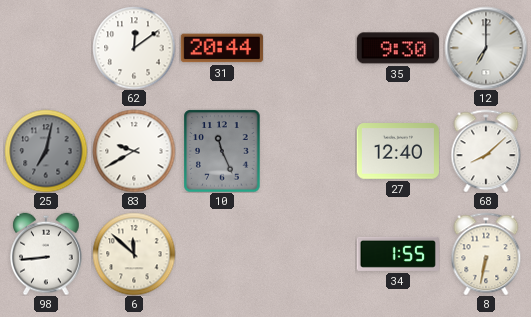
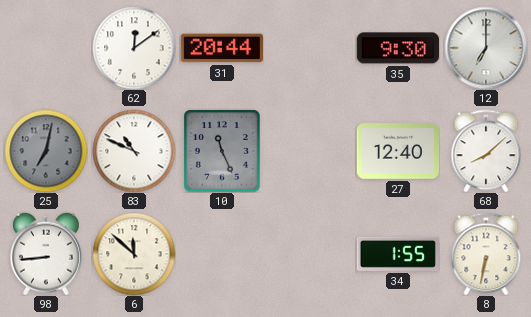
83: 9:40 -> 10:49 (134, 151)
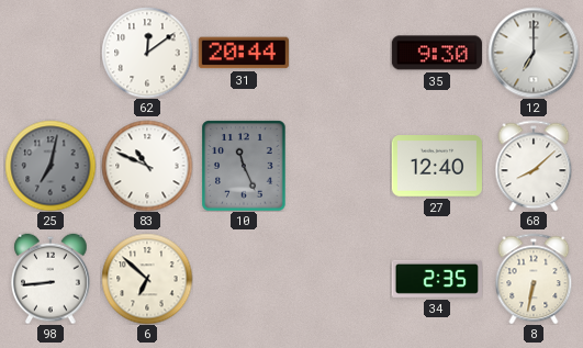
6: 11:52 -> 6:52 (147, 279)
34: 1:55 -> 2:35 (437, 279)
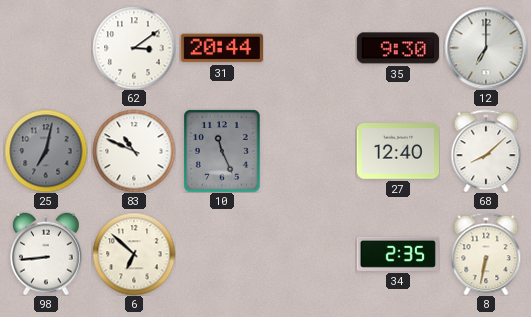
62: 12:09 -> 3:09 (134, 48)
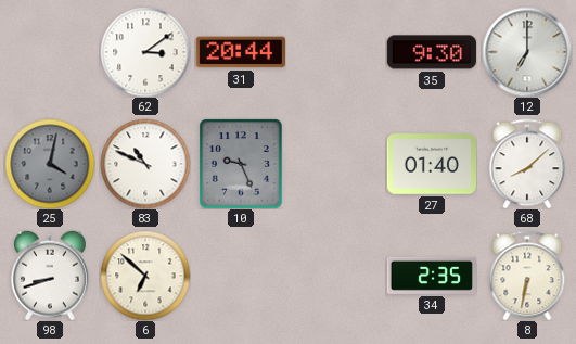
25: 7:02 -> 4:02 (50, 164)
10: 11:26 -> 9:26 (241, 164)
27: 12:40 -> 01:40 (432, 164)
98: 8:44 -> 8:42 (50, 276)
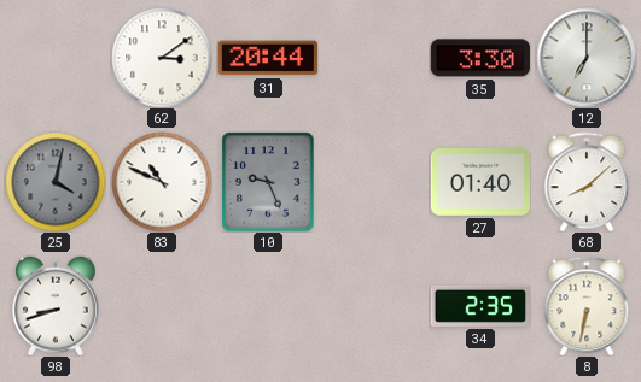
35: 9:30 -> 3:30 (480, 58)
6: 6:52 -> none (145, 276)
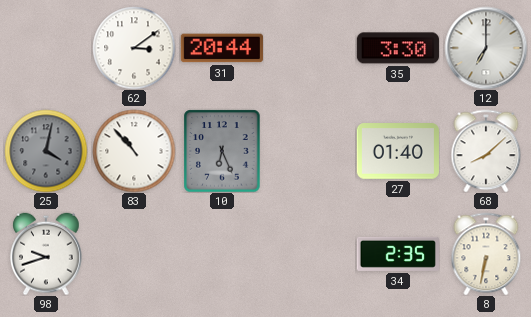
83: 10:49 -> 10:53 (134, 151)
10: 9:26 -> 6:26 (222, 151)
98: 8:42 -> 9:42 (46, 254)
